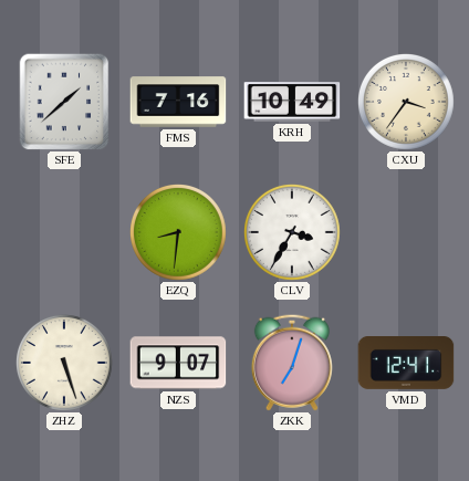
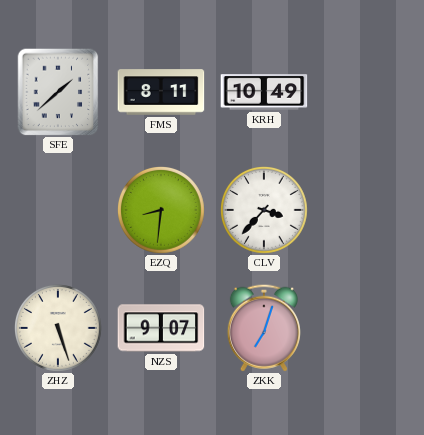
FMS: 7:16 -> 8:11 (161, 92)
CXU: 3:36 -> none (407, 103)
CLV: 3:35 -> 3:37 (265, 211)
VMD: 12:41 -> none (406, 364)
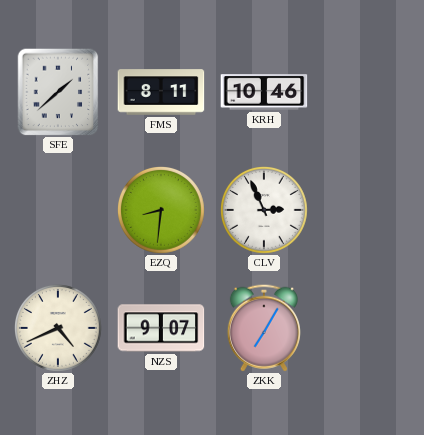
KRH: 10:49 -> 10:46 (264, 92)
CLV: 3:37 -> 2:56 (265, 211)
ZHZ: 5:27 -> 4:41 (59, 329)
ZKK: 7:03 -> 7:05 (264, 328)
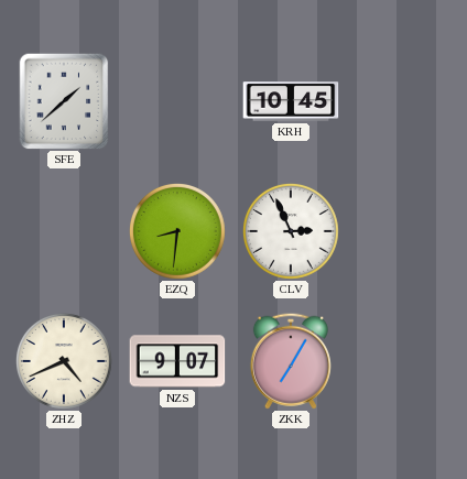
FMS: 8:11 -> none (161, 92)
KRH: 10:46 -> 10:45 (291, 101)
